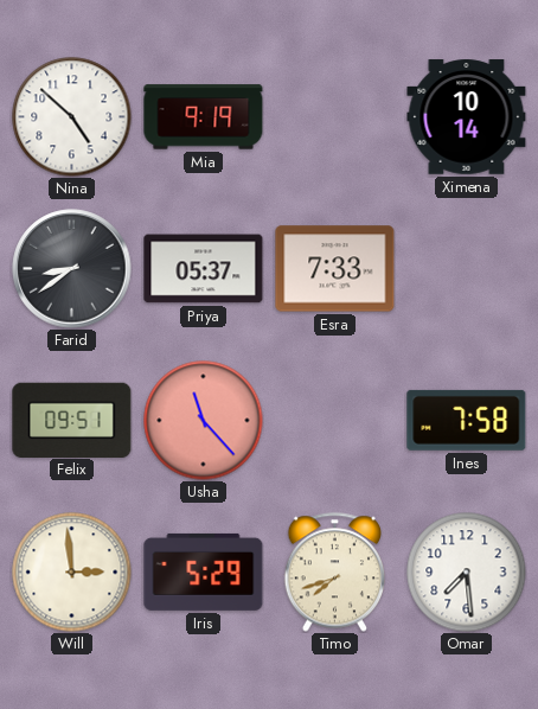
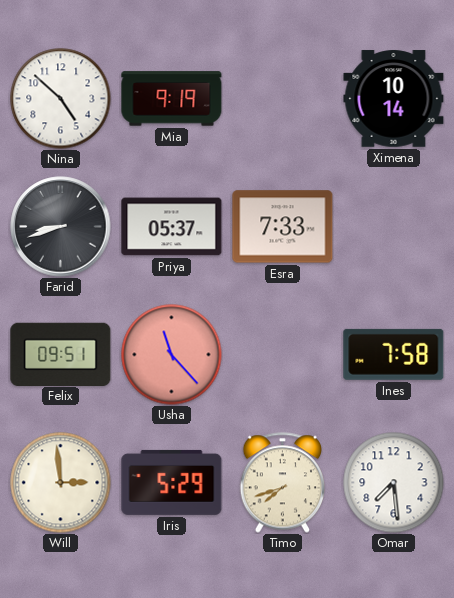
Farid: 8:39 -> 8:42 (61, 227)
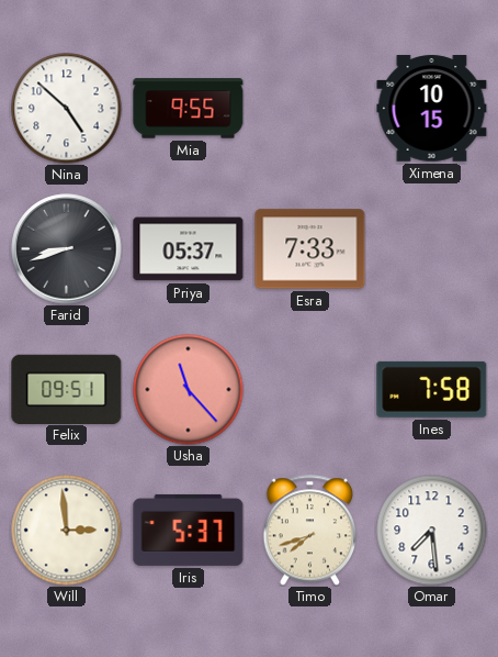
Mia: 9:19 -> 9:55 (189, 109)
Ximena: 10:14 -> 10:15 (432, 109)
Iris: 5:29 -> 5:37 (189, 530)
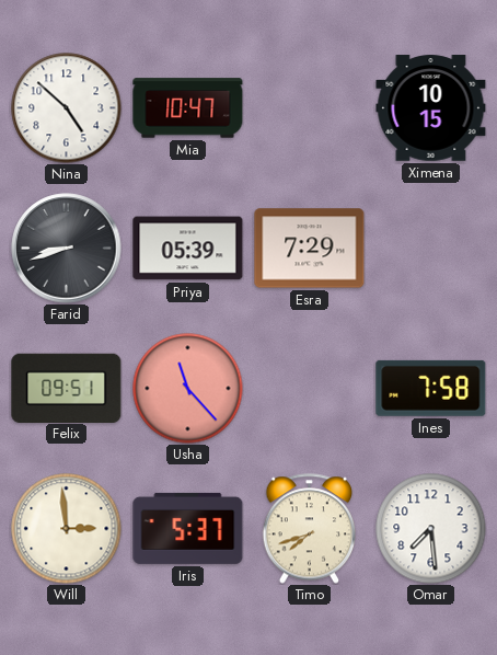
Mia: 9:55 -> 10:47 (188, 108)
Priya: 05:37 -> 05:39 (188, 249)
Esra: 7:33 -> 7:29 (310, 249)
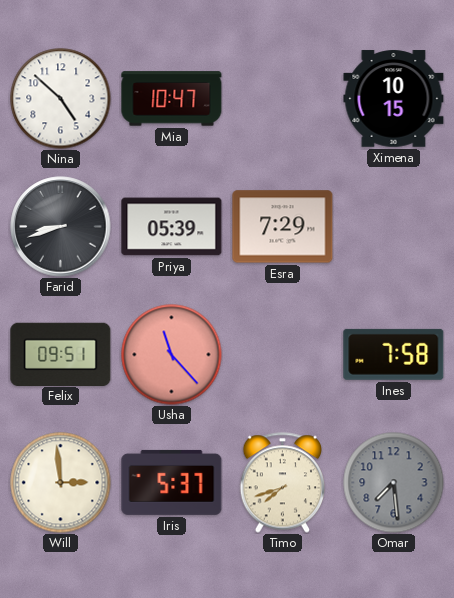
Omar dial: white -> grey (394, 483)
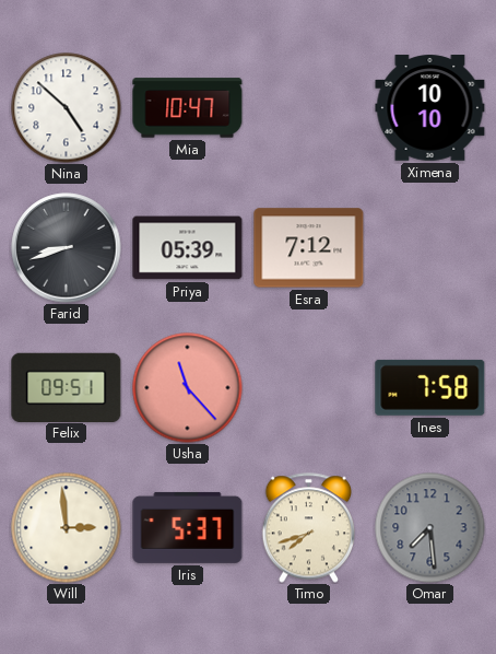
Ximena: 10:15 -> 10:10 (430, 108)
Esra: 7:29 -> 7:12 (309, 248)
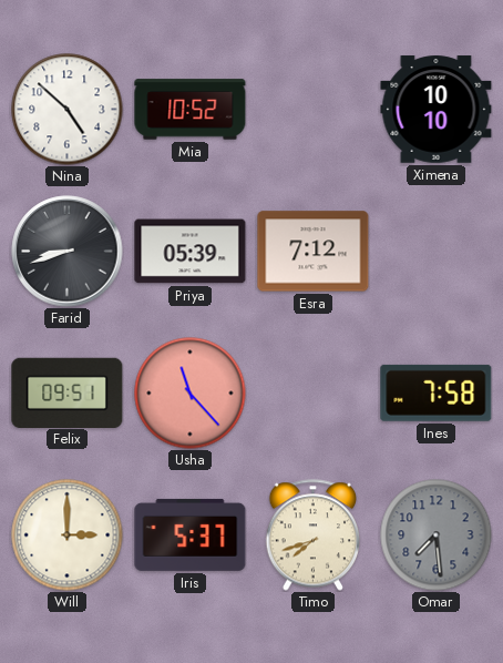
Mia: 10:47 -> 10:52 (191, 110)
Will: 2:59 -> 3:00 (68, 535)
